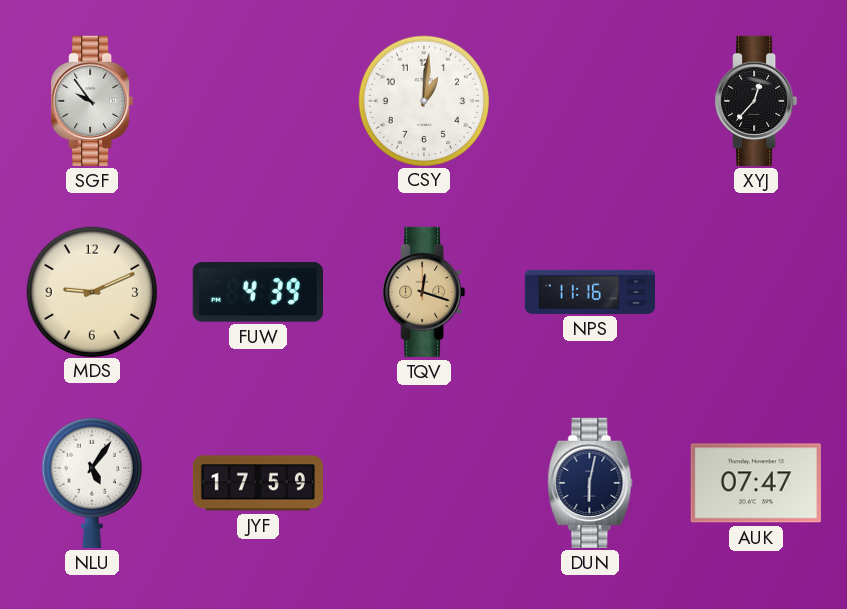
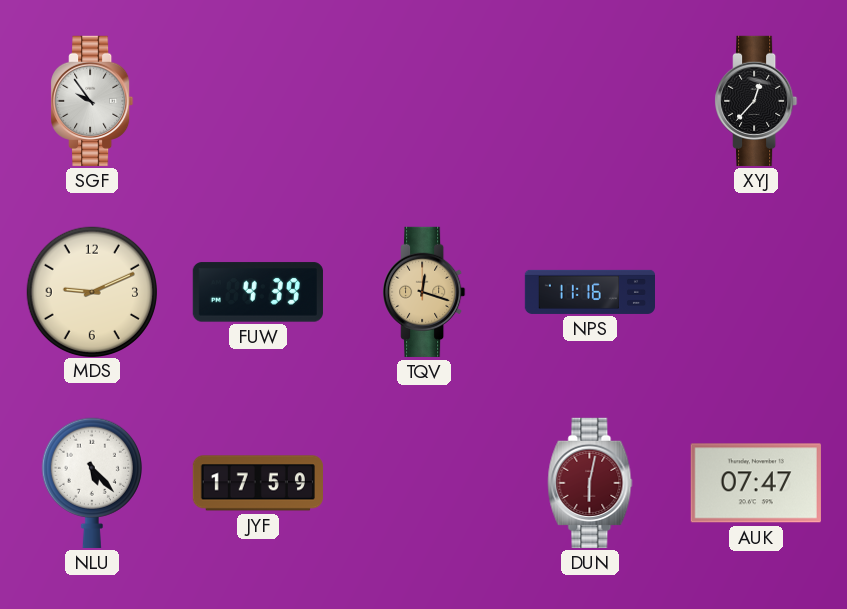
CSY: 1:01 -> none (423, 100)
NLU: 5:06 -> 5:23 (92, 483)
DUN dial: navy -> burgundy (590, 483)
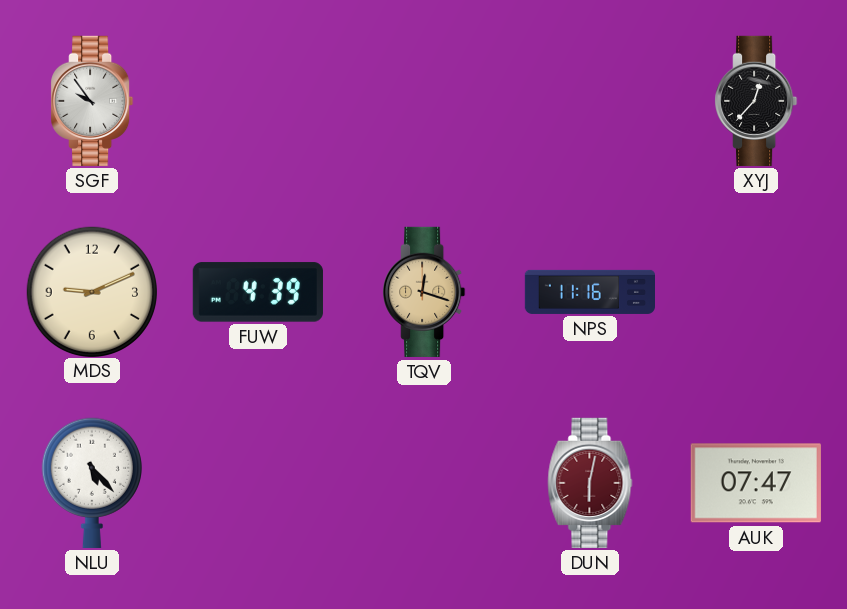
JYF: 17:59 -> none (258, 483)
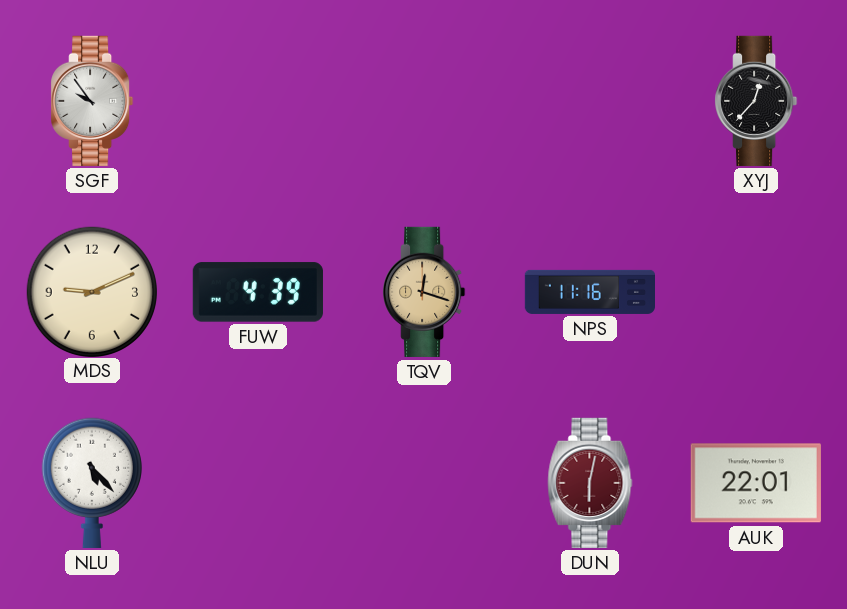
AUK: 07:47 -> 22:01 (756, 483)
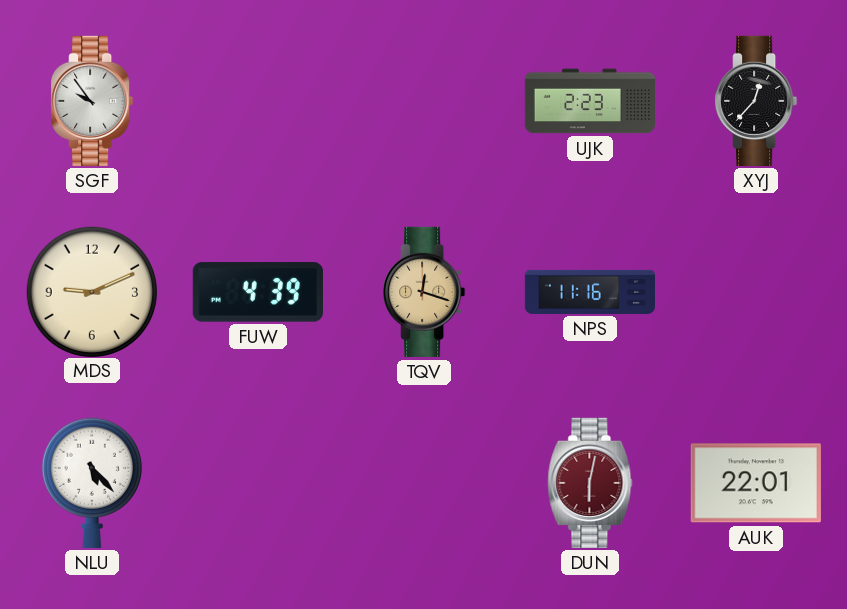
UJK: none -> 2:23 (589, 101)
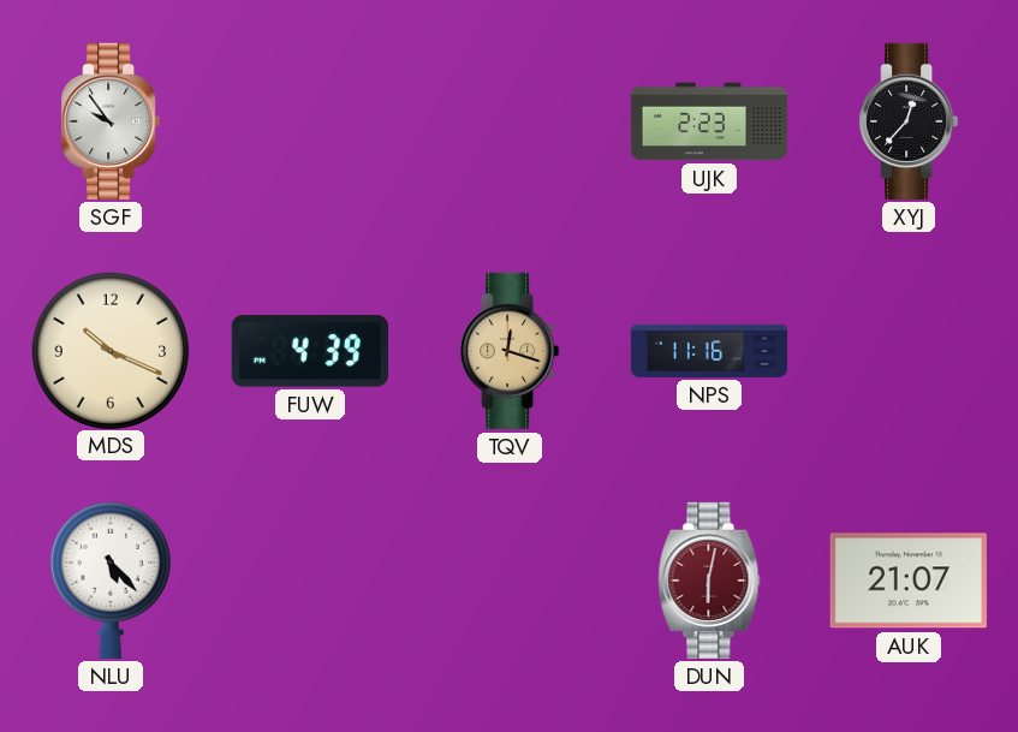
MDS: 9:11 -> 10:19 (109, 350)
AUK: 22:01 -> 21:07 (909, 581)
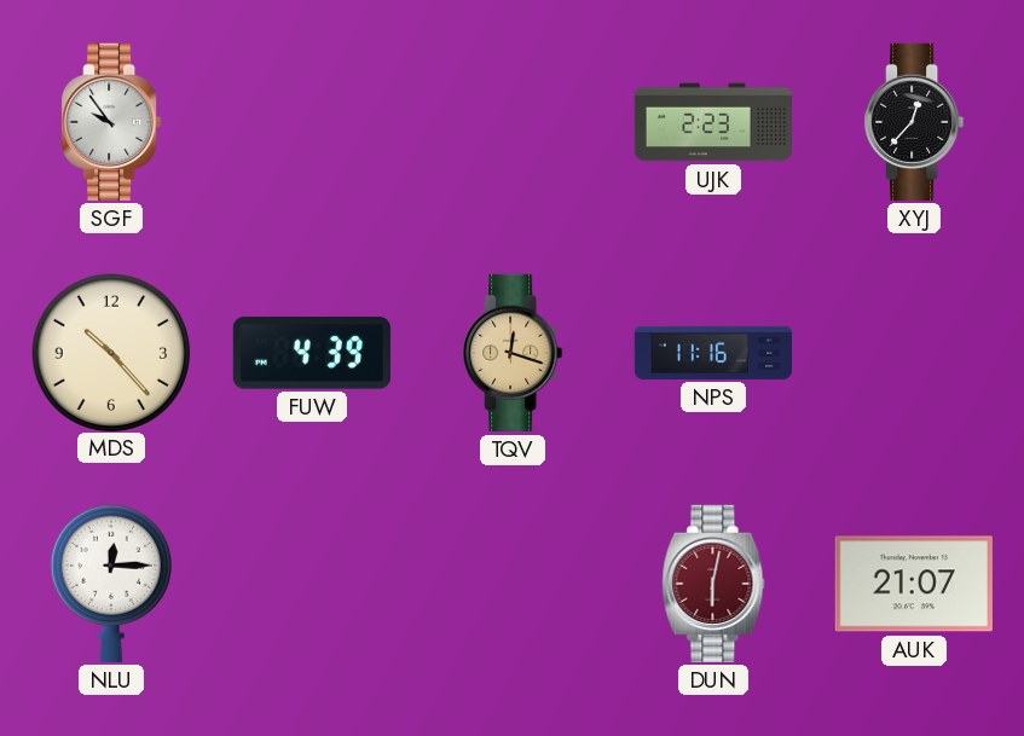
MDS: 10:19 -> 10:23 (110, 352)
NLU: 5:23 -> 12:15 (111, 584)
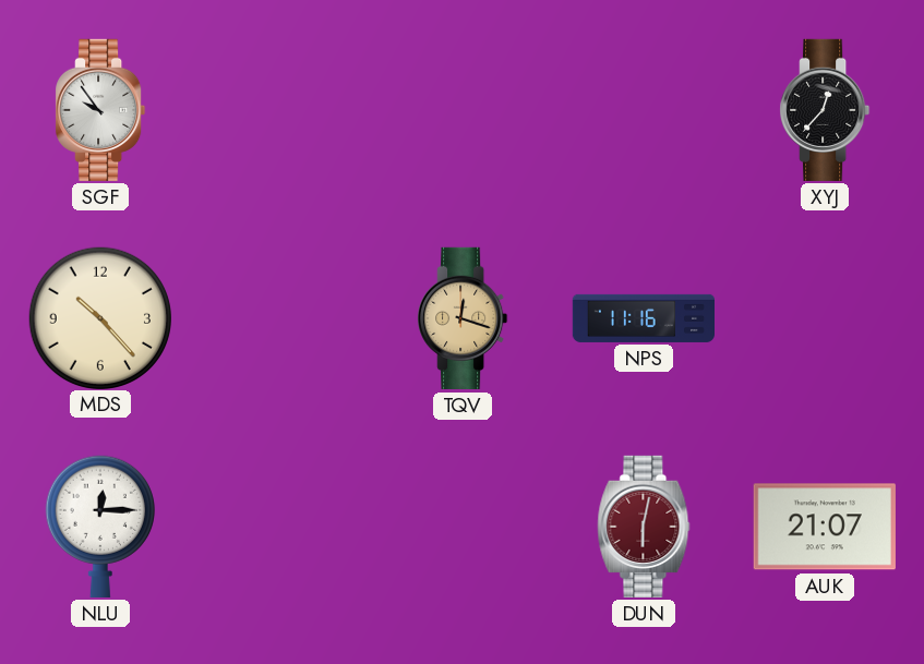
UJK: 2:23 -> none (712, 122)
FUW: 4:39 -> none (312, 353)
